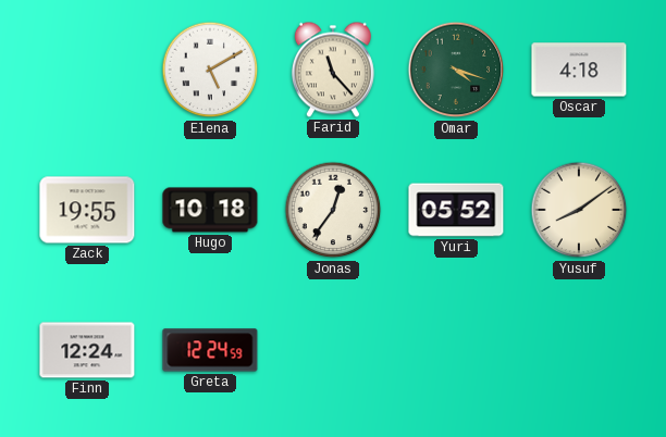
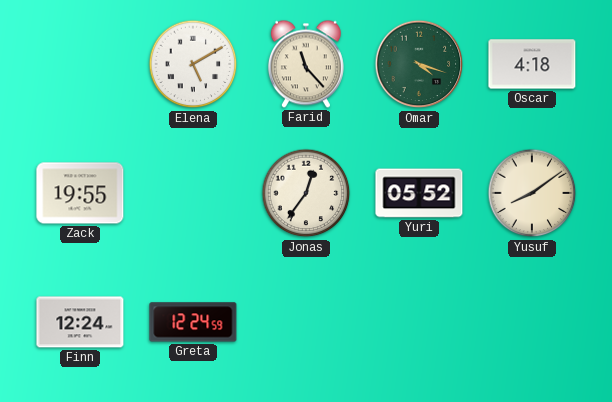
Hugo: 10:18 -> none (210, 210)
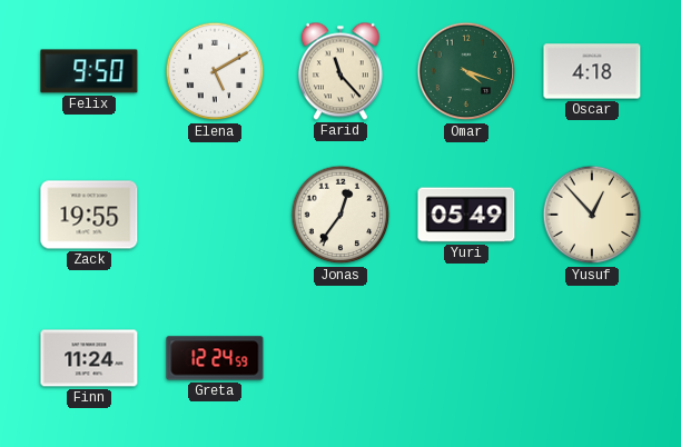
Felix: none -> 9:50 (89, 71)
Yuri: 05:52 -> 05:49 (466, 215)
Yusuf: 8:09 -> 12:53 (592, 215)
Finn: 12:24 -> 11:24 (89, 358)
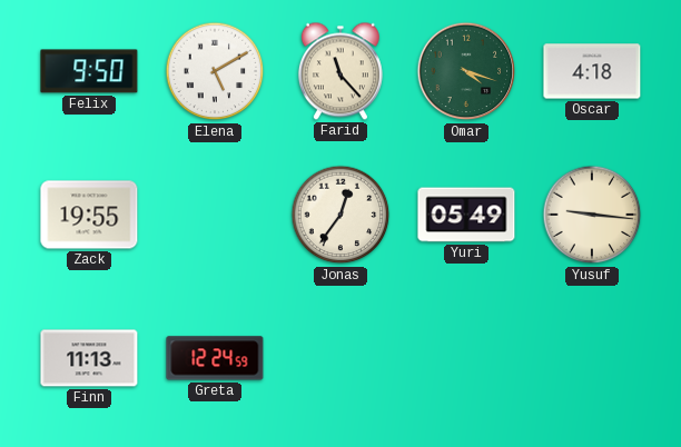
Yusuf: 12:53 -> 9:16 (592, 215)
Finn: 11:24 -> 11:13 (89, 358)
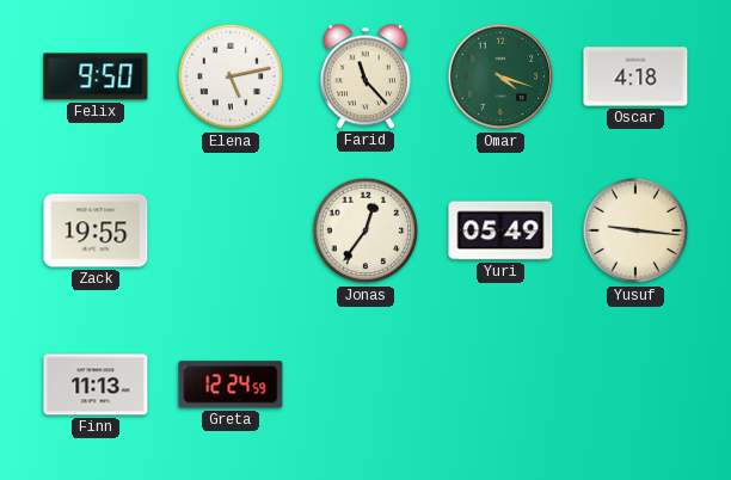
Elena: 5:10 -> 5:13 (231, 76)
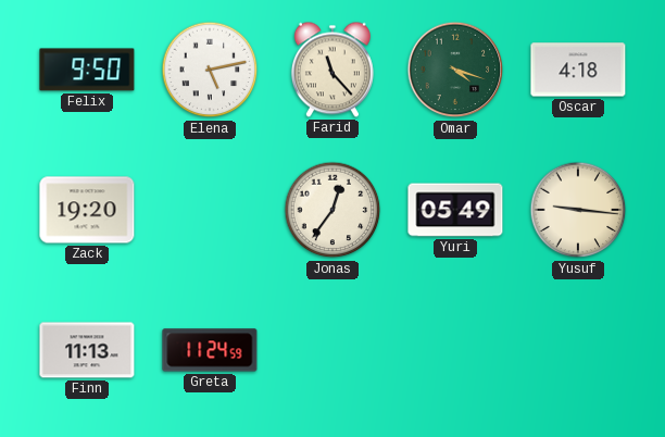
Zack: 19:55 -> 19:20 (87, 210)
Greta: 12:24 -> 11:24 (210, 350)
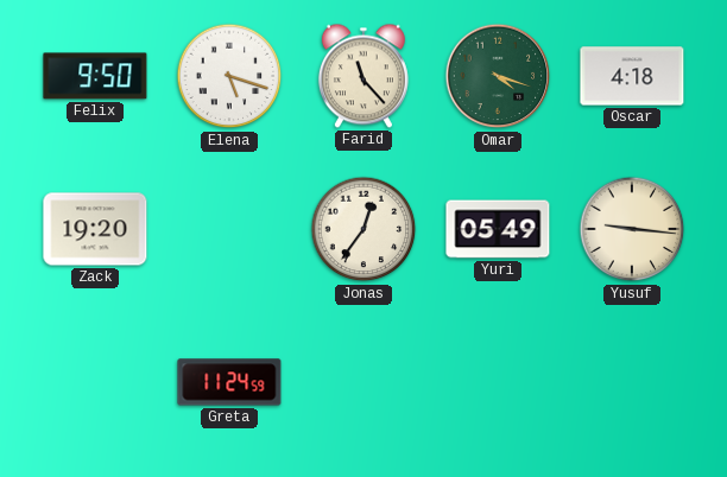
Elena: 5:13 -> 5:18 (229, 76)
Finn: 11:13 -> none (87, 350)
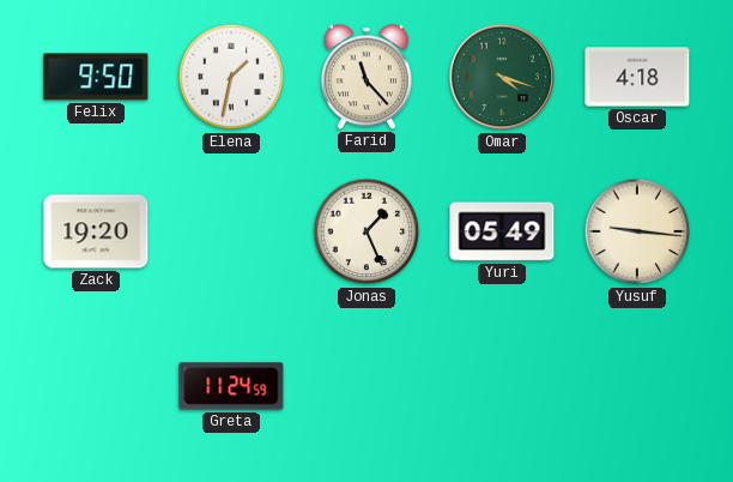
Elena: 5:18 -> 1:32 (231, 77)
Jonas: 12:36 -> 1:26 (366, 231)
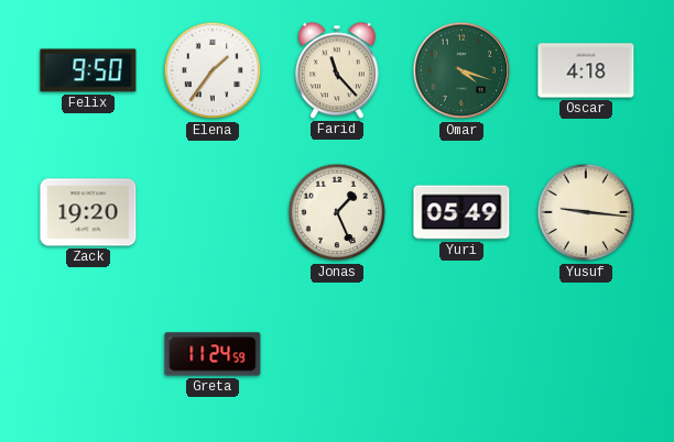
Elena: 1:32 -> 1:36 (213, 70)
